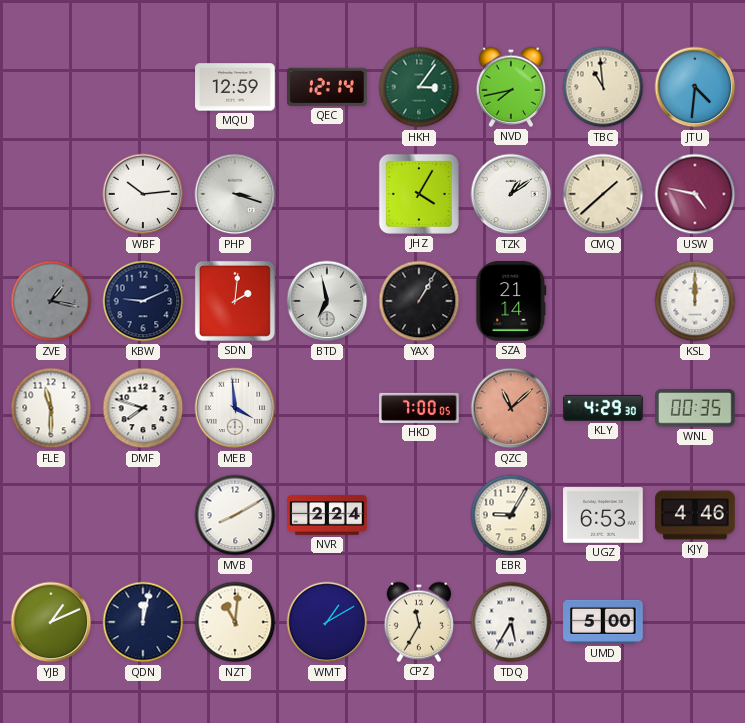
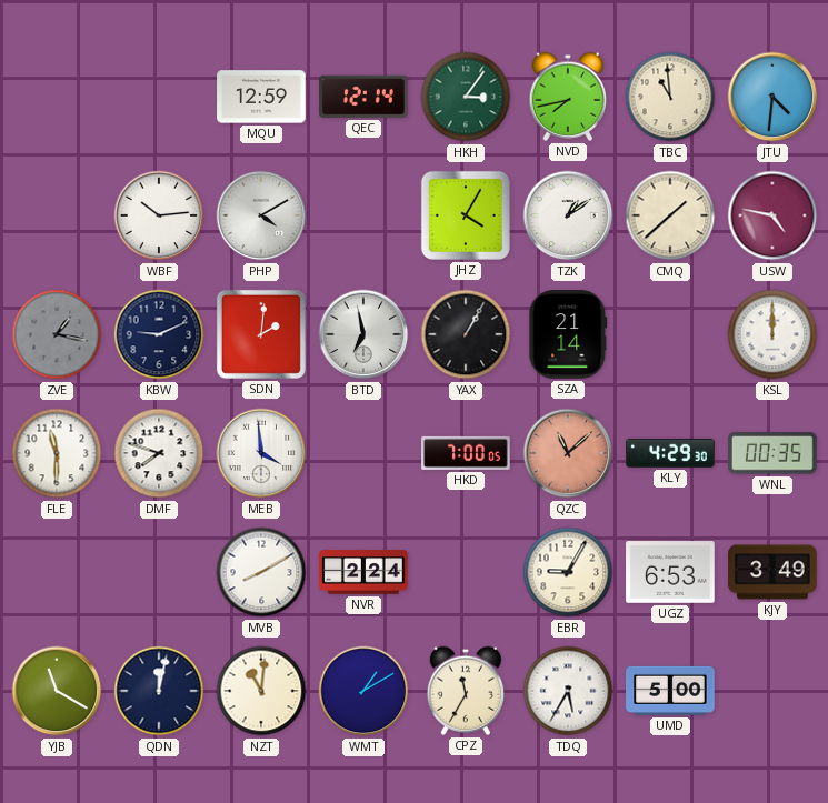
PHP: 3:18 -> 4:10 (261, 215)
KJY: 4:46 -> 3:49 (772, 572)
YJB: 1:11 -> 11:20 (57, 691)
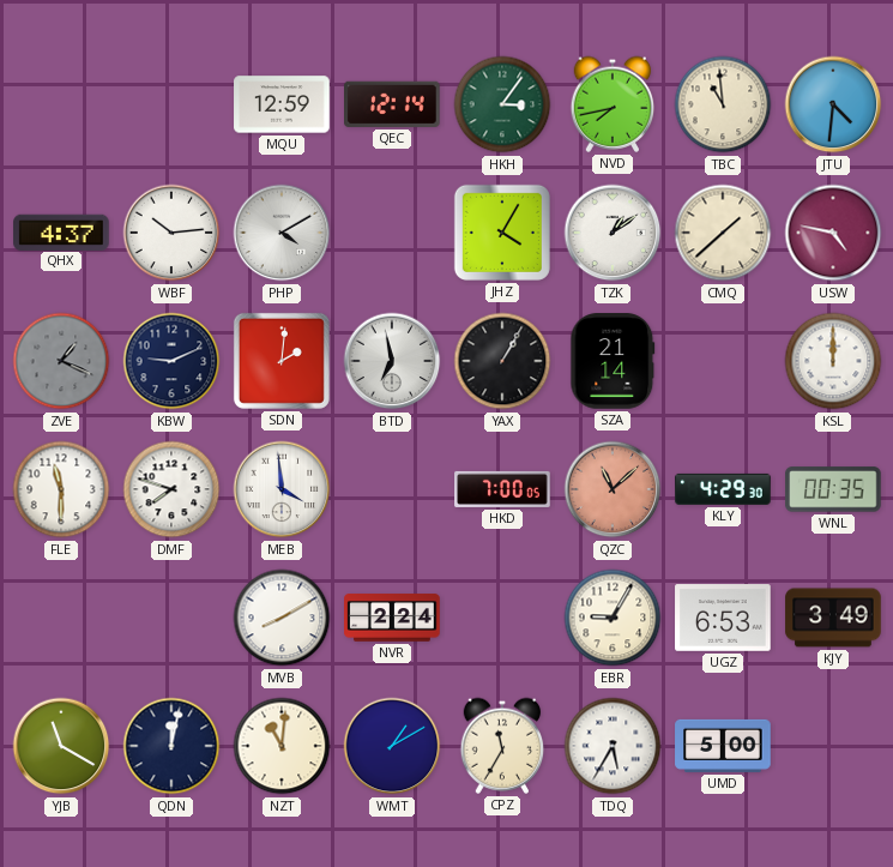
QHX: none -> 4:37 (61, 231)
ZVE: 1:17 -> 1:19 (61, 361)
